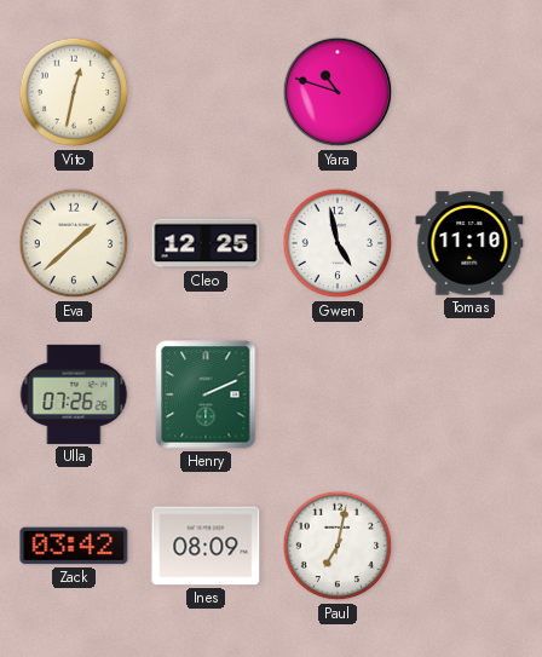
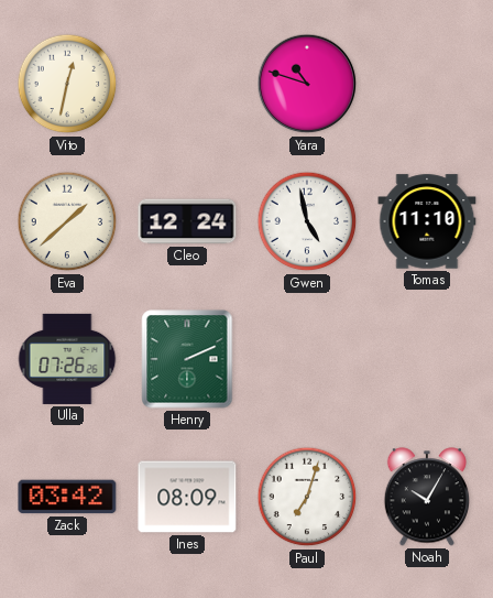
Cleo: 12:25 -> 12:24 (187, 221)
Paul: 7:02 -> 7:03 (307, 497)
Noah: none -> 10:05 (426, 497)
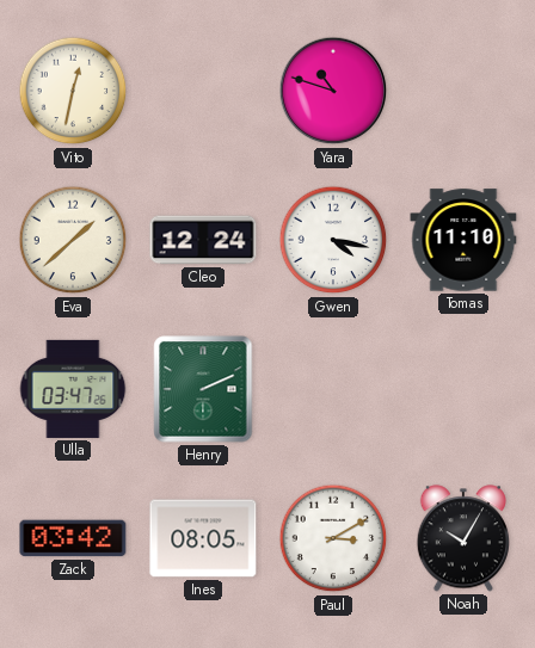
Gwen: 4:58 -> 4:17 (333, 240)
Ulla: 07:26 -> 03:47 (73, 389)
Ines: 08:09 -> 08:05 (203, 538)
Paul: 7:03 -> 3:10 (333, 538)
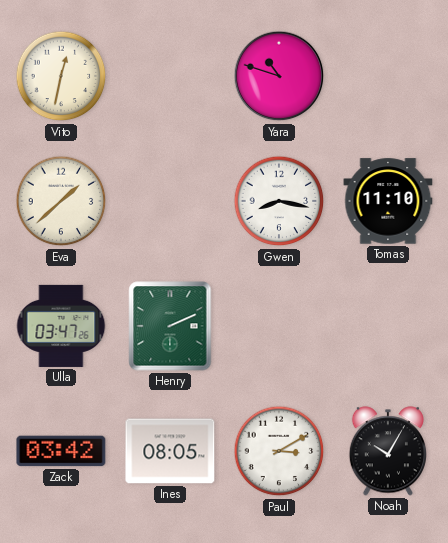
Cleo: 12:24 -> none (203, 240)
Gwen: 4:17 -> 8:17 (279, 201)
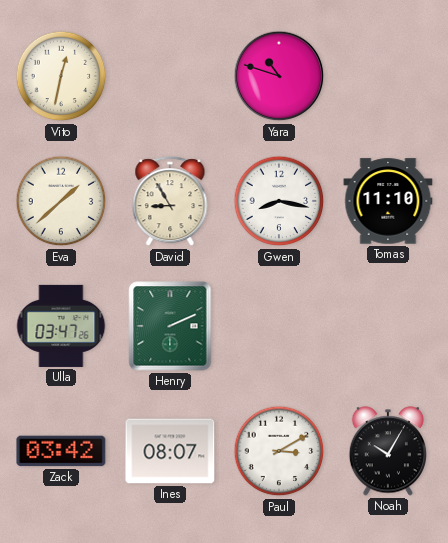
David: none -> 8:55 (170, 202)
Ines: 08:05 -> 08:07 (170, 451)
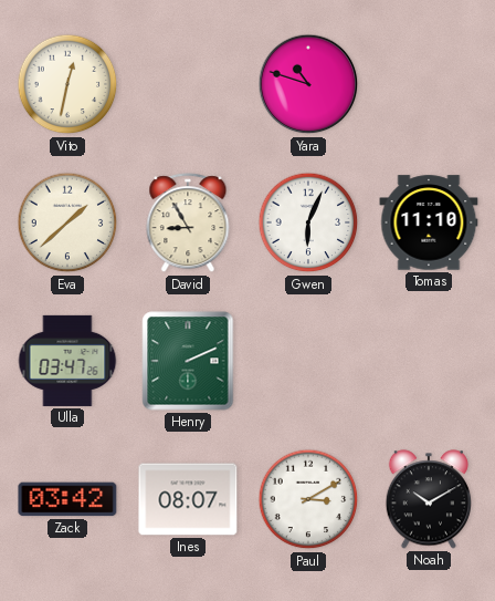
Gwen: 8:17 -> 6:04 (308, 222)
Noah: 10:05 -> 10:10 (428, 499)
